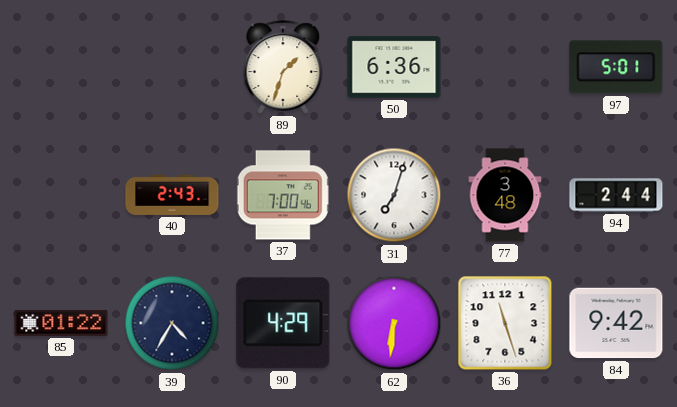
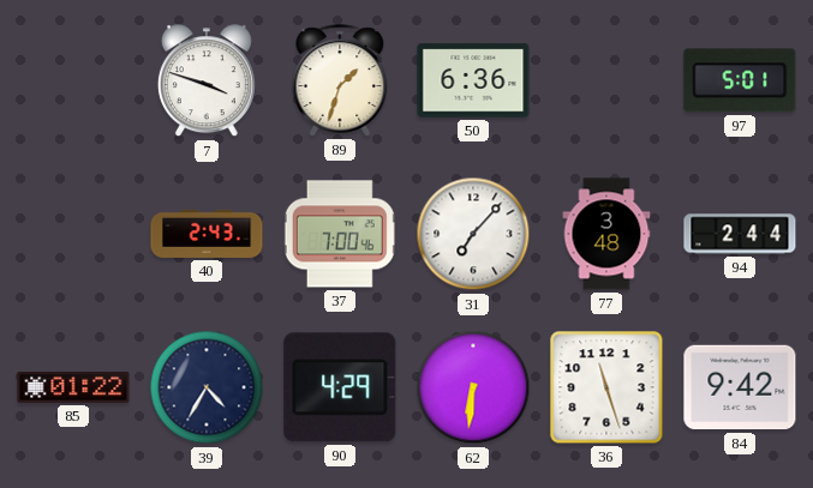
7: none -> 3:48 (207, 82)
31: 7:03 -> 7:07 (473, 234)
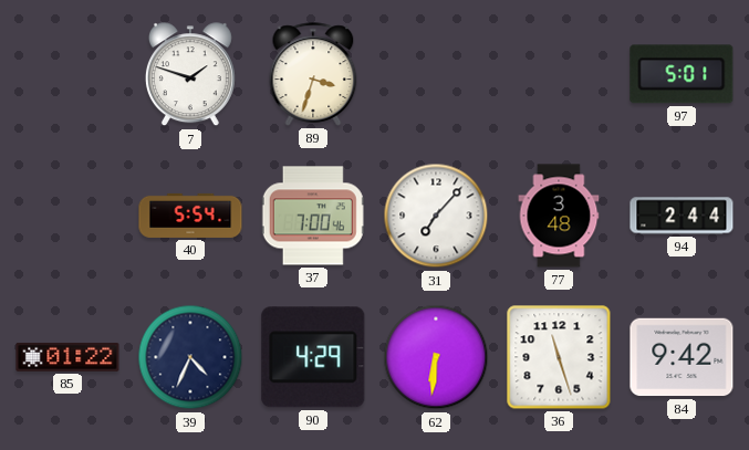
7: 3:48 -> 1:48 (190, 75)
89: 1:33 -> 3:33 (313, 74)
50: 6:36 -> none (473, 80)
40: 2:43 -> 5:54 (190, 216)
39: 4:35 -> 4:34 (190, 357)
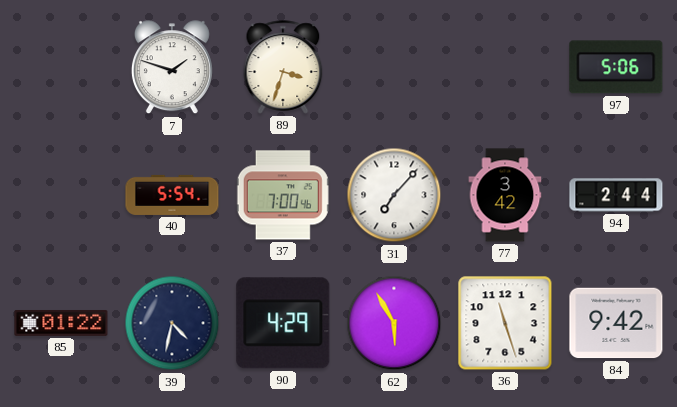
97: 5:01 -> 5:06 (616, 67)
77: 3:48 -> 3:42 (505, 195)
39: 4:34 -> 4:32 (172, 323)
62: 6:31 -> 5:55 (394, 323)
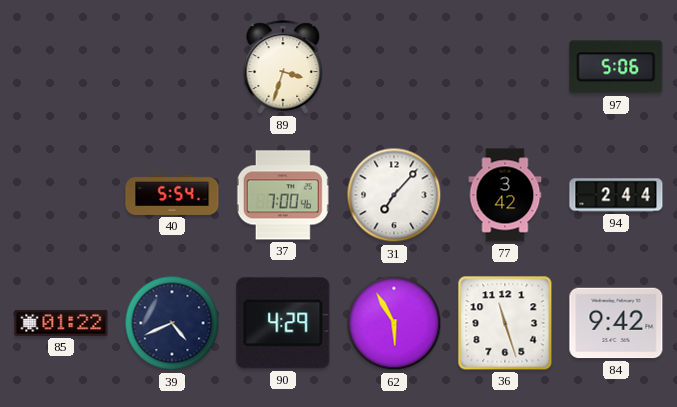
7: 1:48 -> none (172, 68)
39: 4:32 -> 4:41 (172, 323)
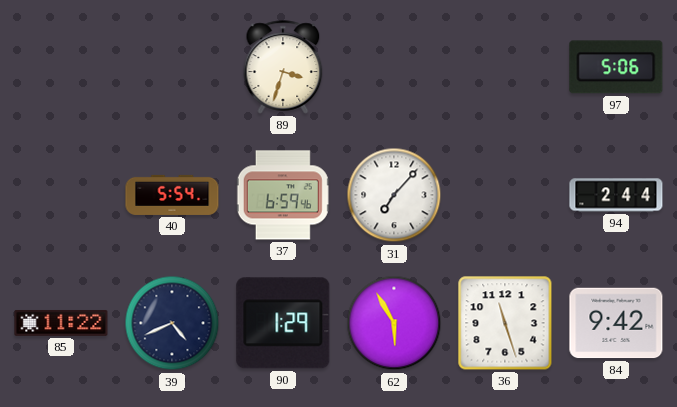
37: 7:00 -> 6:59 (283, 195)
77: 3:42 -> none (505, 195)
85: 01:22 -> 11:22 (61, 323)
90: 4:29 -> 1:29 (283, 323)
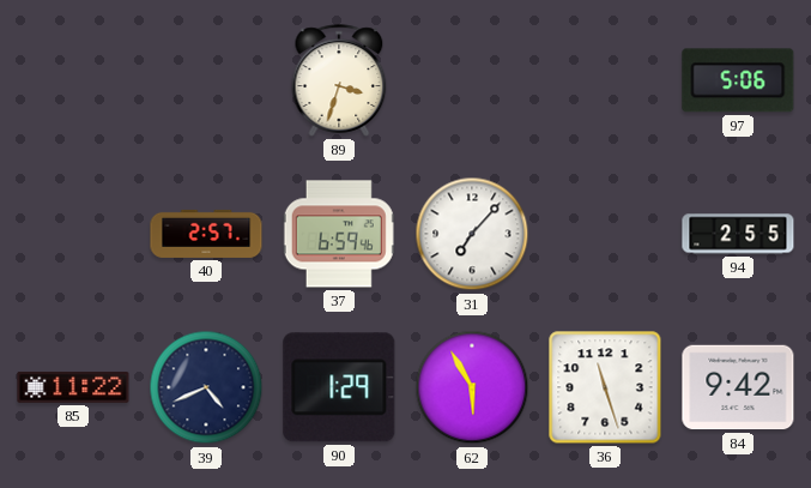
40: 5:54 -> 2:57 (206, 234)
94: 2:44 -> 2:55 (738, 234)
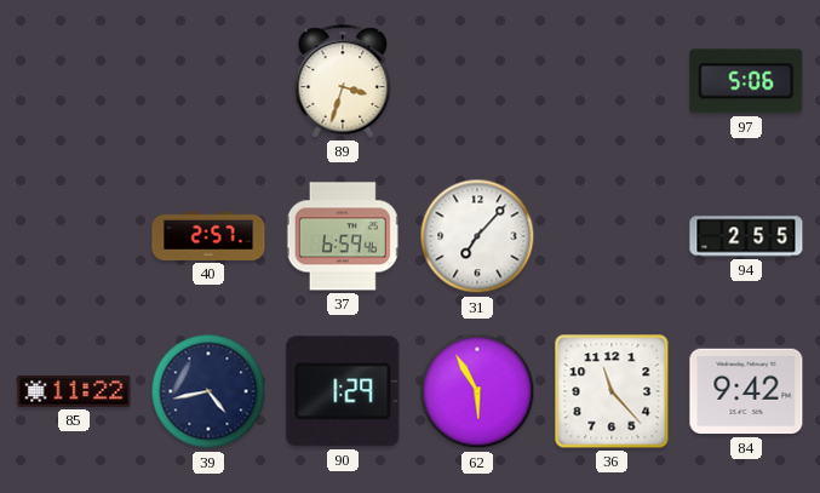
39: 4:41 -> 4:43 (208, 391)
36: 11:27 -> 11:23 (612, 391)
